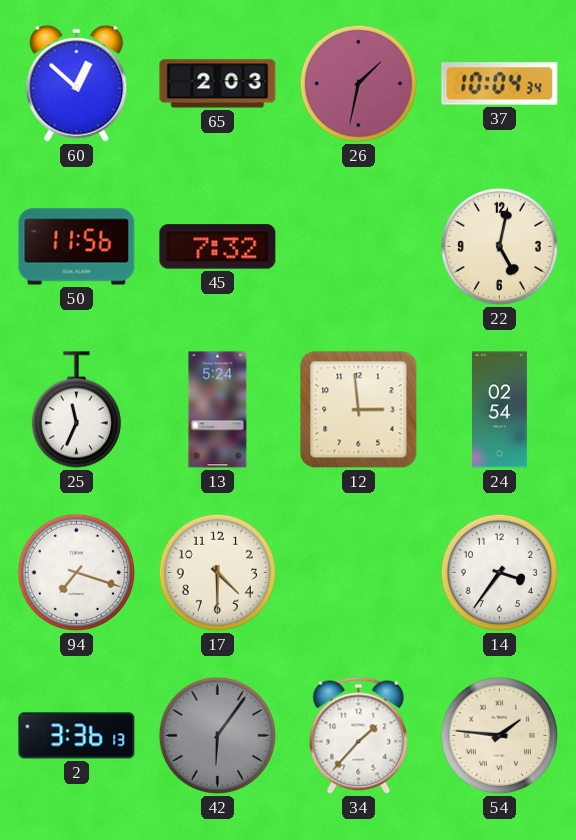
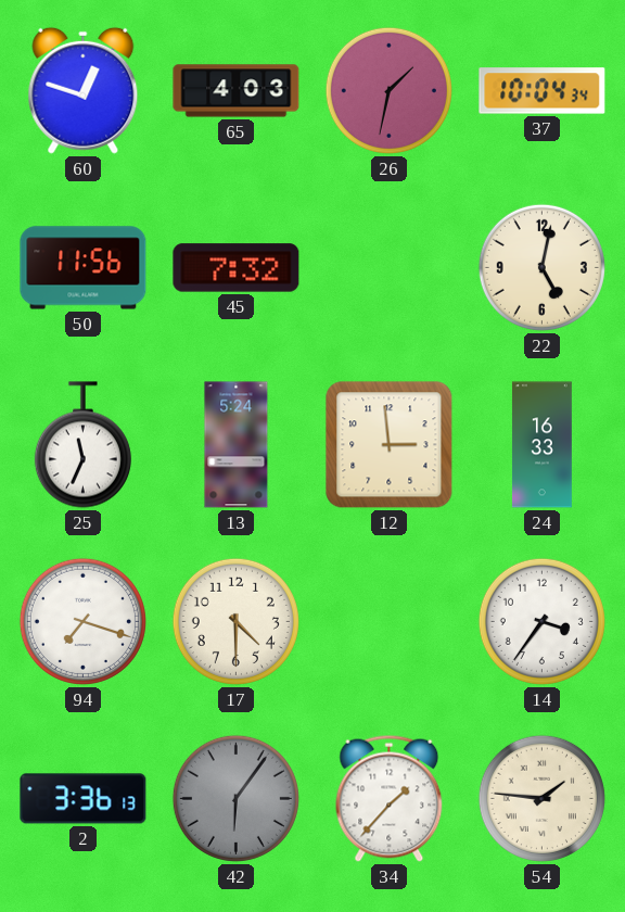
60: 12:52 -> 12:48 (84, 90)
65: 2:03 -> 4:03 (237, 91)
24: 02:54 -> 16:33 (543, 445)
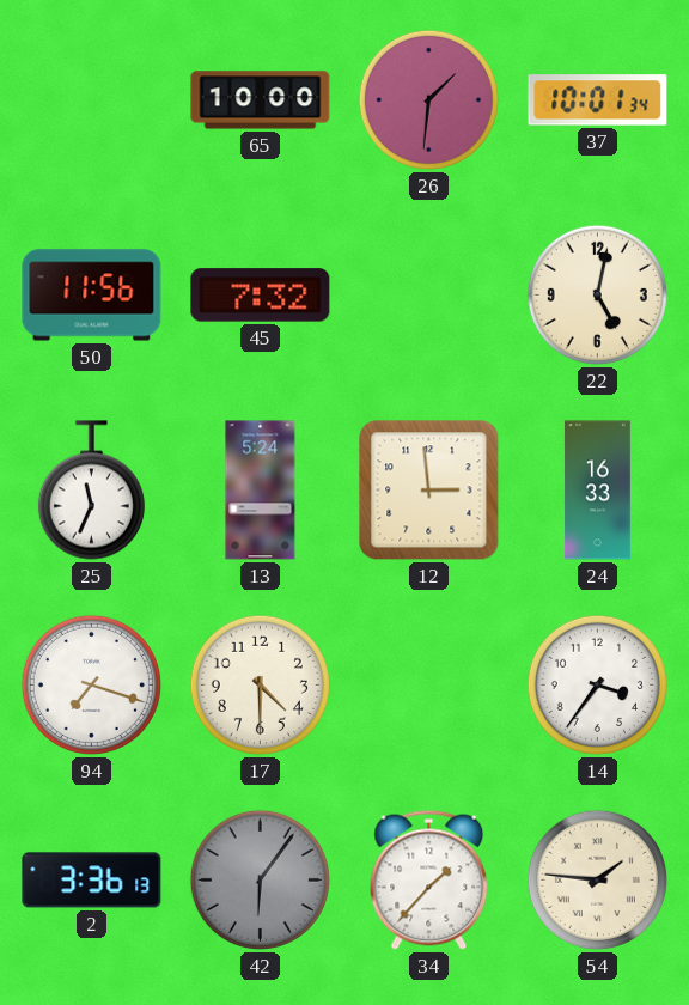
60: 12:48 -> none (84, 90)
65: 4:03 -> 10:00 (261, 100)
26: 1:32 -> 1:31 (428, 99)
37: 10:04 -> 10:01 (598, 100)
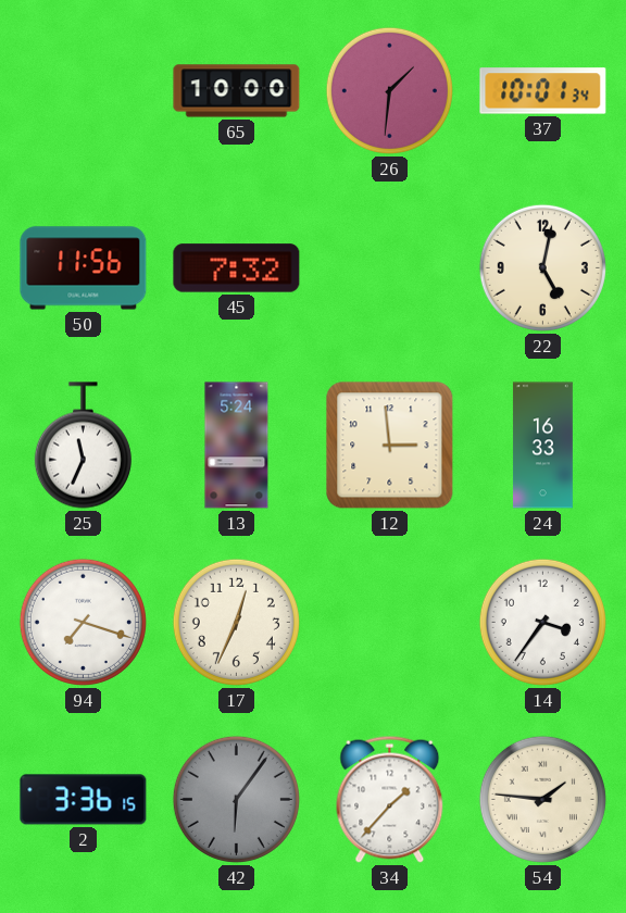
17: 4:30 -> 12:34 (236, 622)
2: 3:36:13 -> 3:36:15 (84, 800)
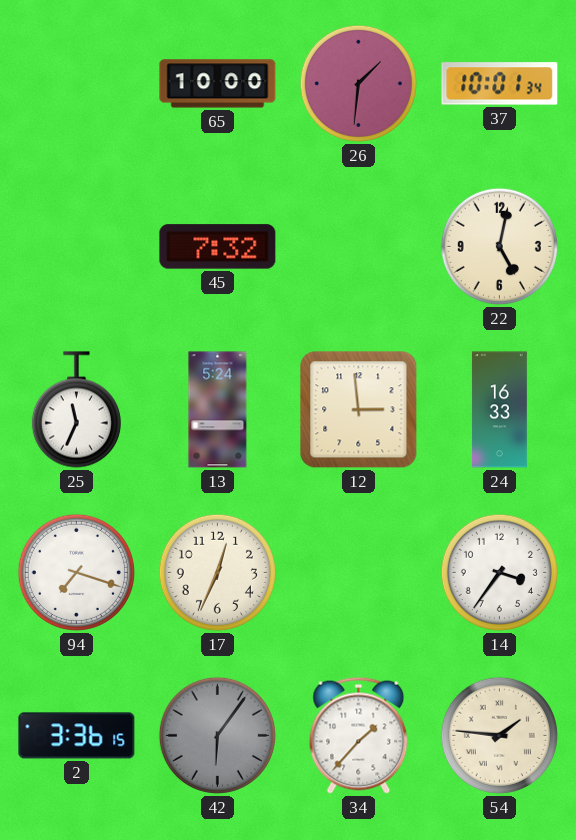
50: 11:56 -> none (84, 268)
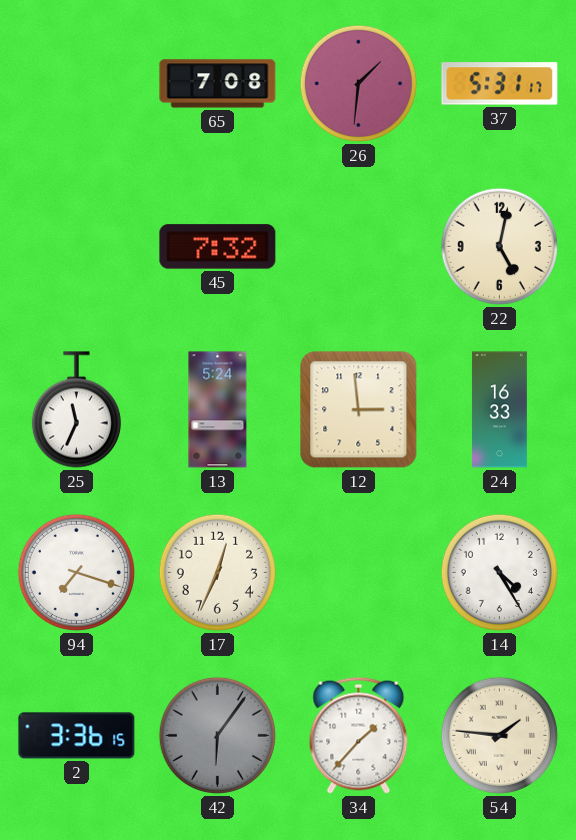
65: 10:00 -> 7:08 (218, 84)
37: 10:01 -> 5:31 (500, 84)
14: 3:36 -> 4:25 (499, 572)
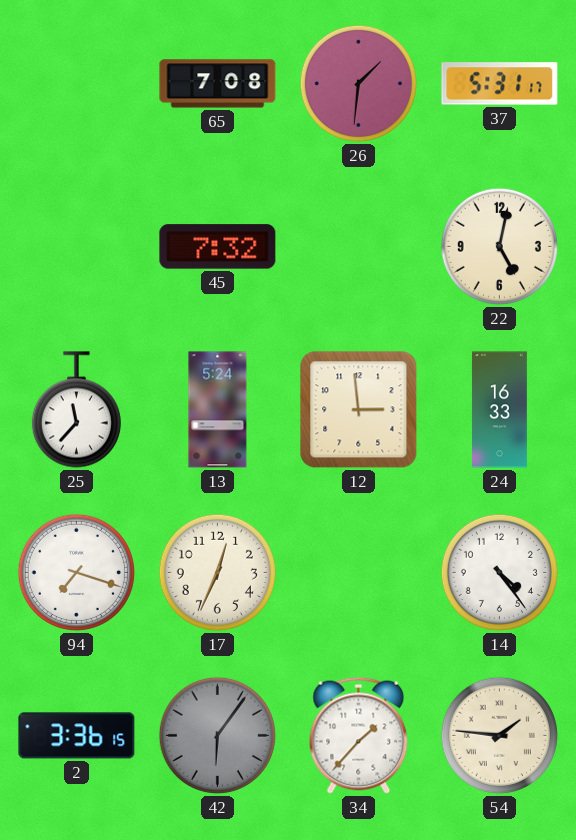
25: 11:34 -> 11:37 (76, 410)
14: 4:25 -> 4:24 (499, 572)
